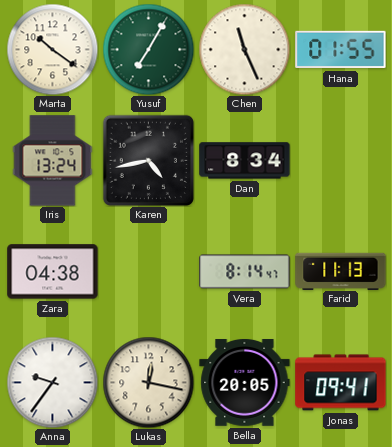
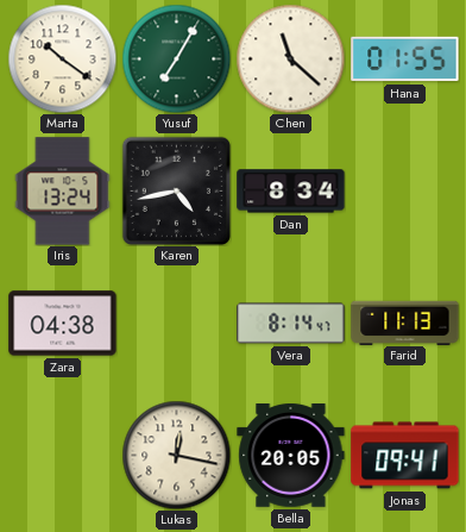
Chen: 11:26 -> 11:22 (290, 58)
Anna: 9:36 -> none (52, 382)
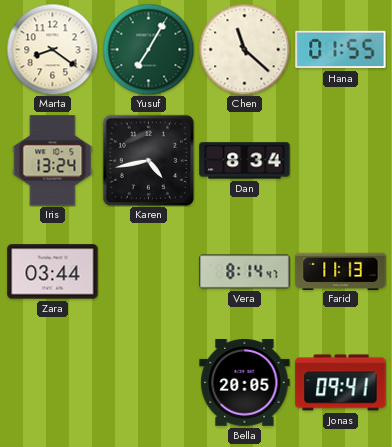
Marta: 10:21 -> 8:21 (52, 49)
Zara: 04:38 -> 03:44 (53, 272)
Lukas: 12:17 -> none (176, 455)
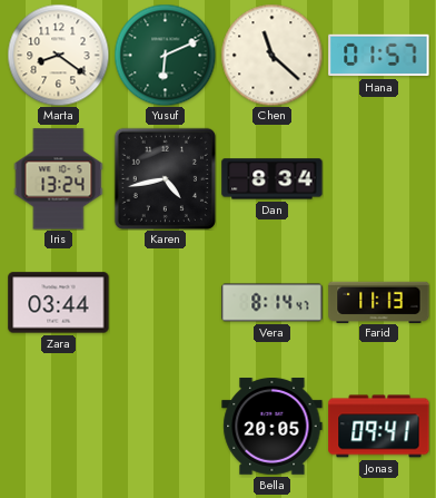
Yusuf: 7:05 -> 6:11 (165, 55)
Hana: 01:55 -> 01:57 (379, 56)
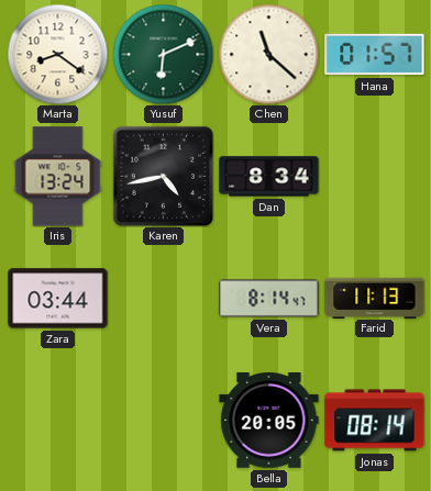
Jonas: 09:41 -> 08:14 (375, 421)
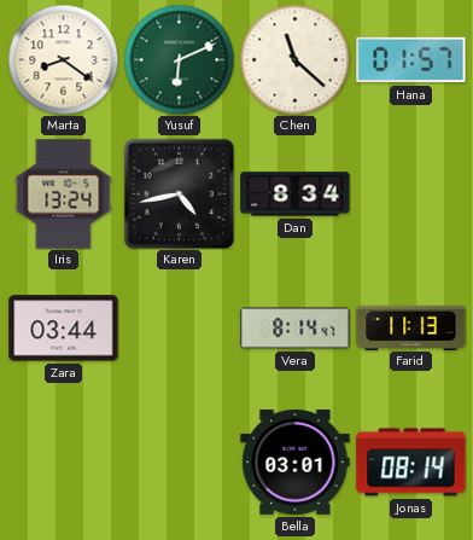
Bella: 20:05 -> 03:01 (296, 463)
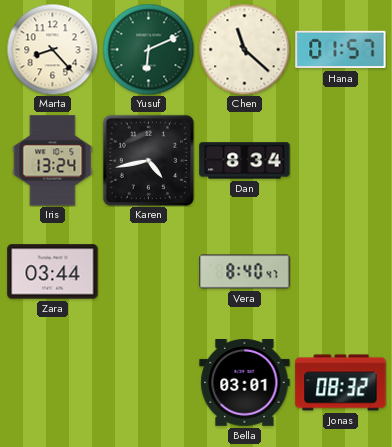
Marta: 8:21 -> 8:23 (52, 49)
Vera: 8:14 -> 8:40 (245, 272)
Farid: 11:13 -> none (411, 327)
Jonas: 08:14 -> 08:32 (341, 383)
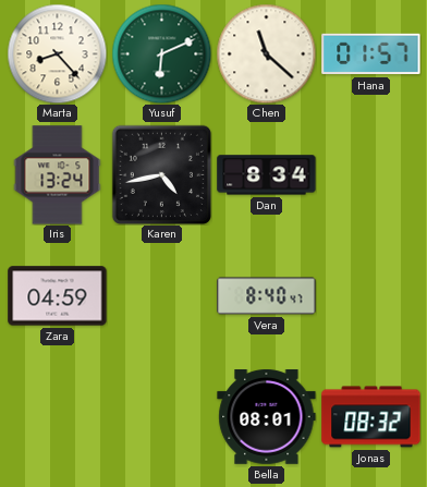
Zara: 03:44 -> 04:59 (58, 296)
Bella: 03:01 -> 08:01 (267, 417)
